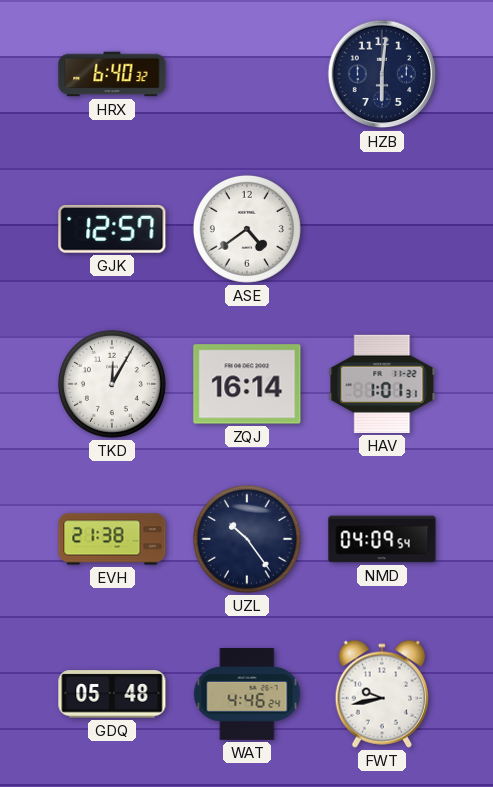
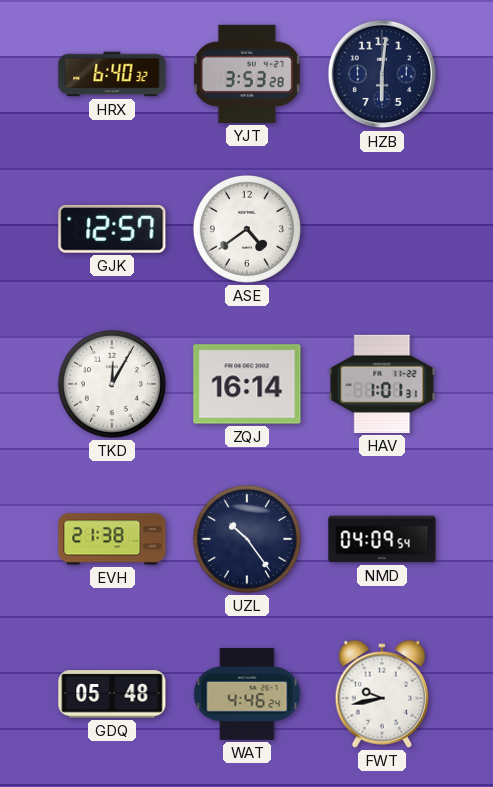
YJT: none -> 3:53 (247, 74)
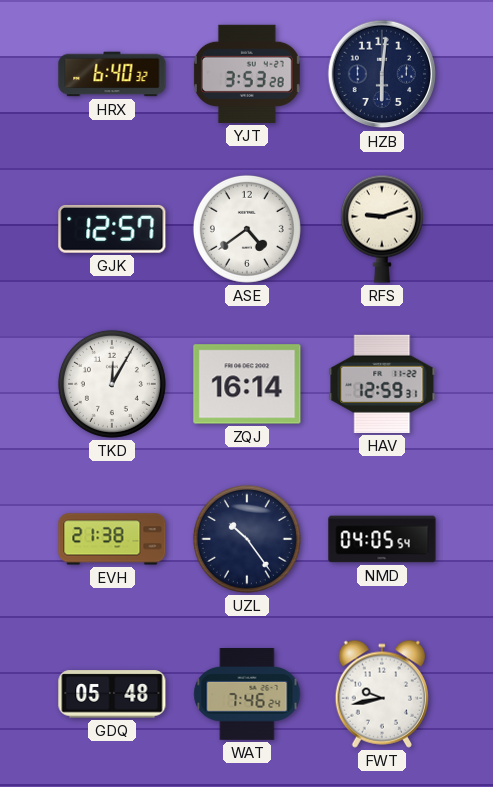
RFS: none -> 9:12 (382, 229)
HAV: 1:01 -> 12:59 (382, 384)
NMD: 04:09 -> 04:05 (382, 539)
WAT: 4:46 -> 7:46 (247, 695)
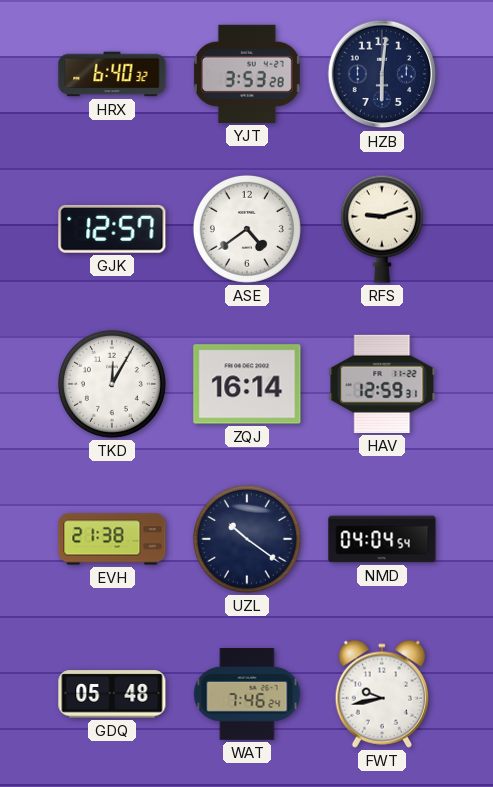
UZL: 10:24 -> 10:21 (247, 539)
NMD: 04:05 -> 04:04 (382, 539)
